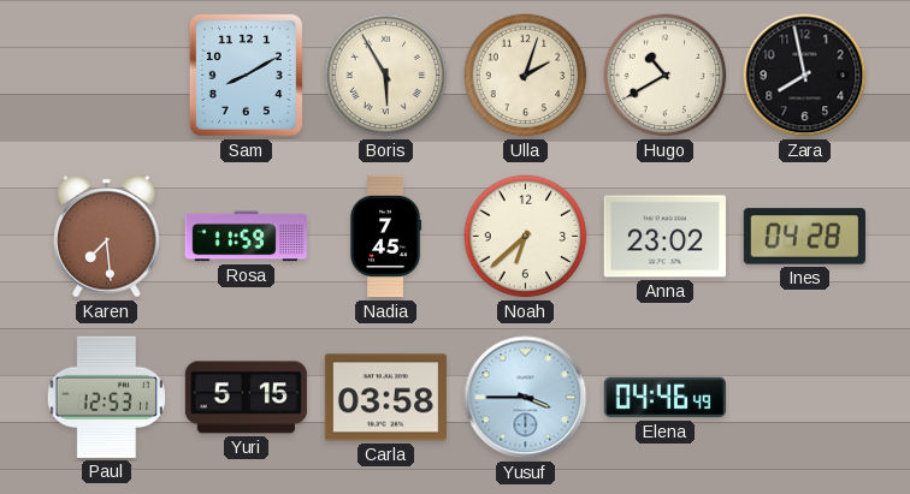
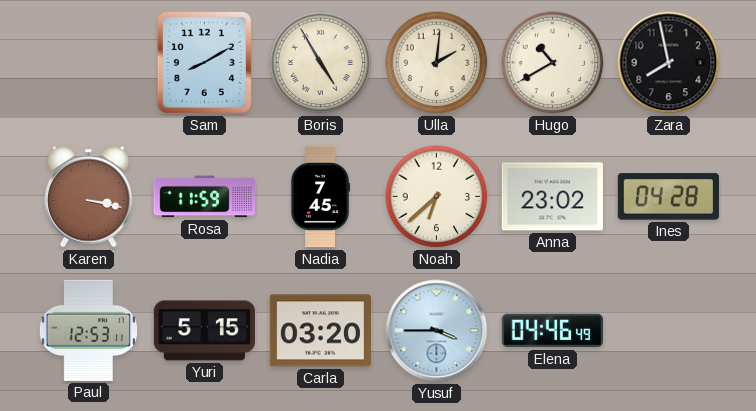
Boris: 5:55 -> 4:55 (321, 63)
Ulla: 2:03 -> 2:01 (437, 63)
Karen: 7:29 -> 3:17 (89, 197)
Carla: 03:58 -> 03:20 (320, 331)
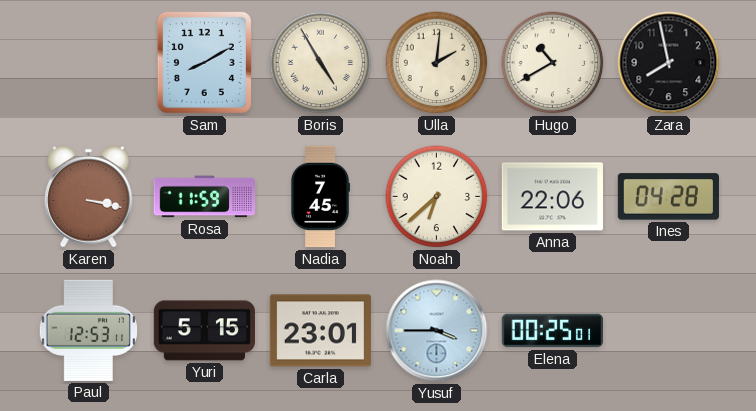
Anna: 23:02 -> 22:06 (552, 197)
Carla: 03:20 -> 23:01 (320, 331)
Elena: 04:46 -> 00:25 (552, 331)
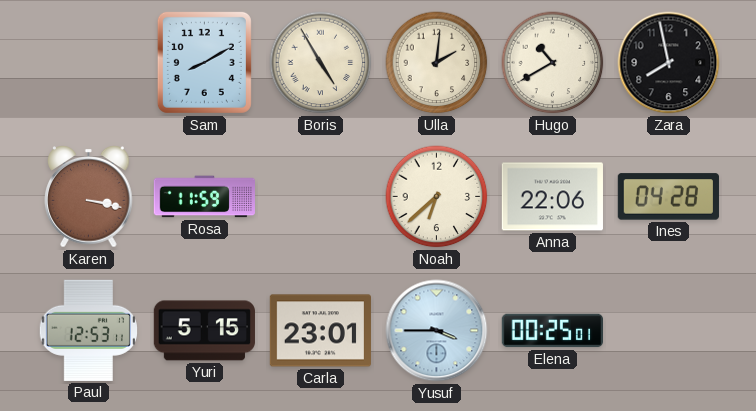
Nadia: 7:45 -> none (320, 197)
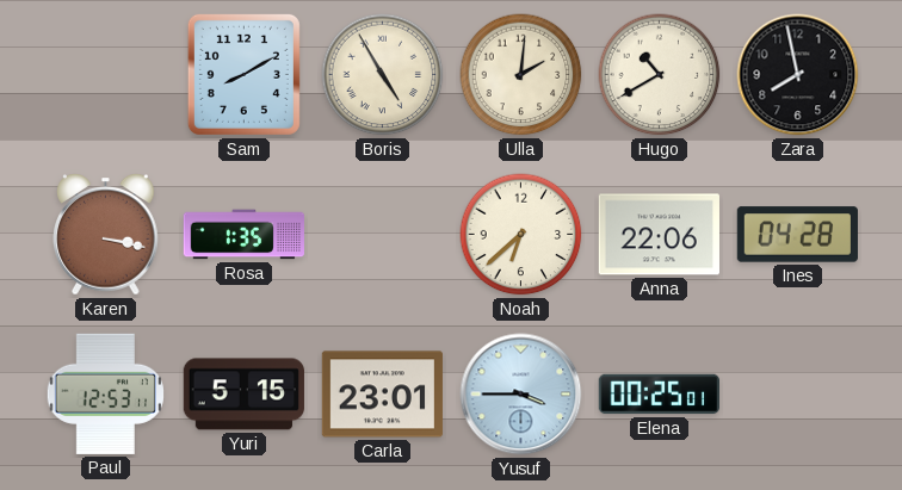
Rosa: 11:59 -> 1:35 (243, 235)
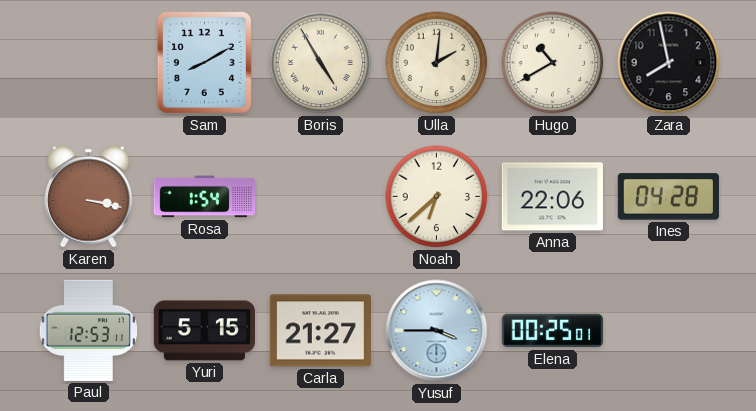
Rosa: 1:35 -> 1:54 (204, 197)
Carla: 23:01 -> 21:27 (320, 331)
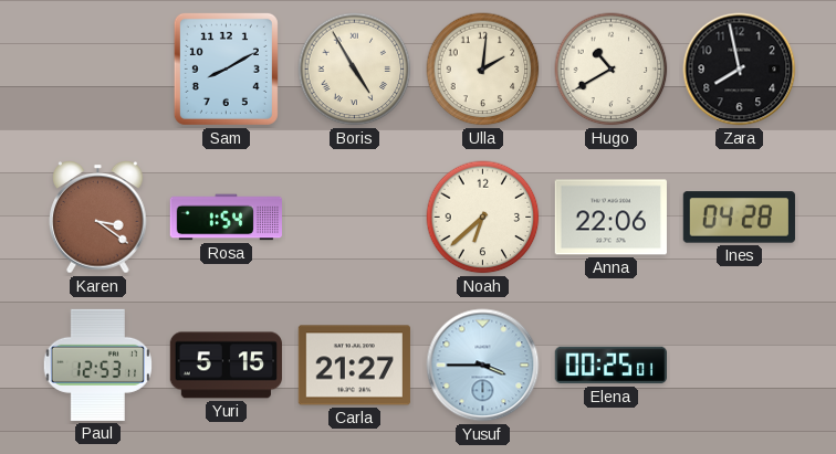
Karen: 3:17 -> 3:21 (98, 218)
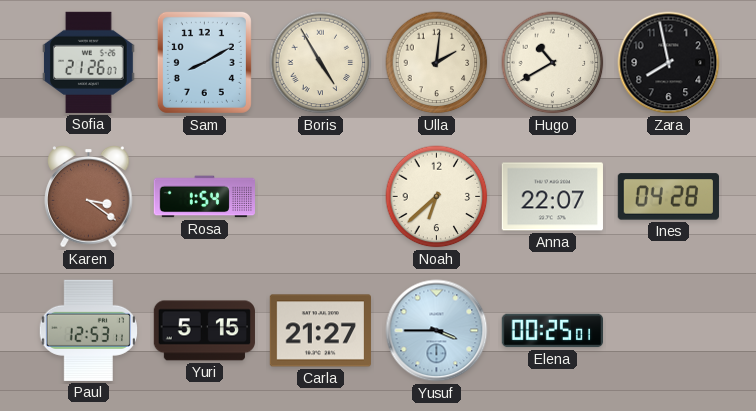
Sofia: none -> 21:26 (89, 62)
Anna: 22:06 -> 22:07 (552, 197)
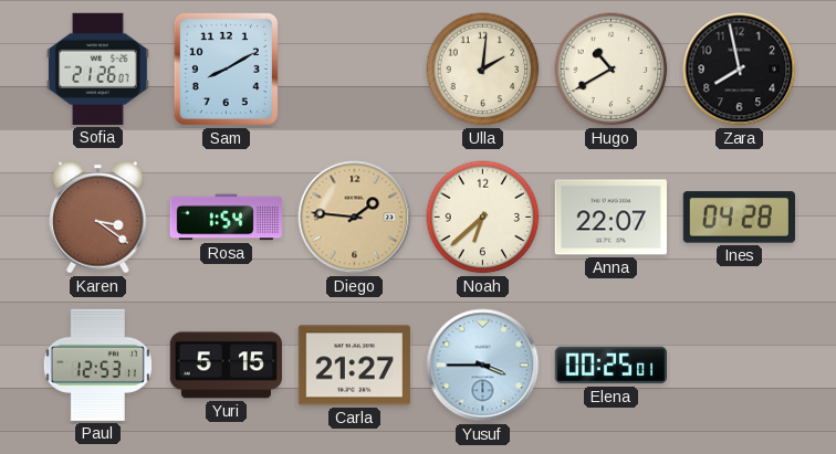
Boris: 4:55 -> none (321, 63)
Diego: none -> 1:46 (355, 218)
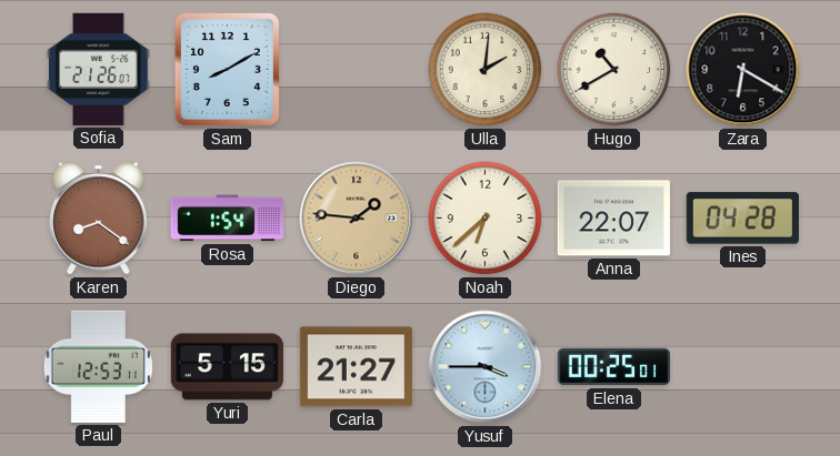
Zara: 7:58 -> 6:20 (743, 70)
Karen: 3:21 -> 8:21 (99, 219)
